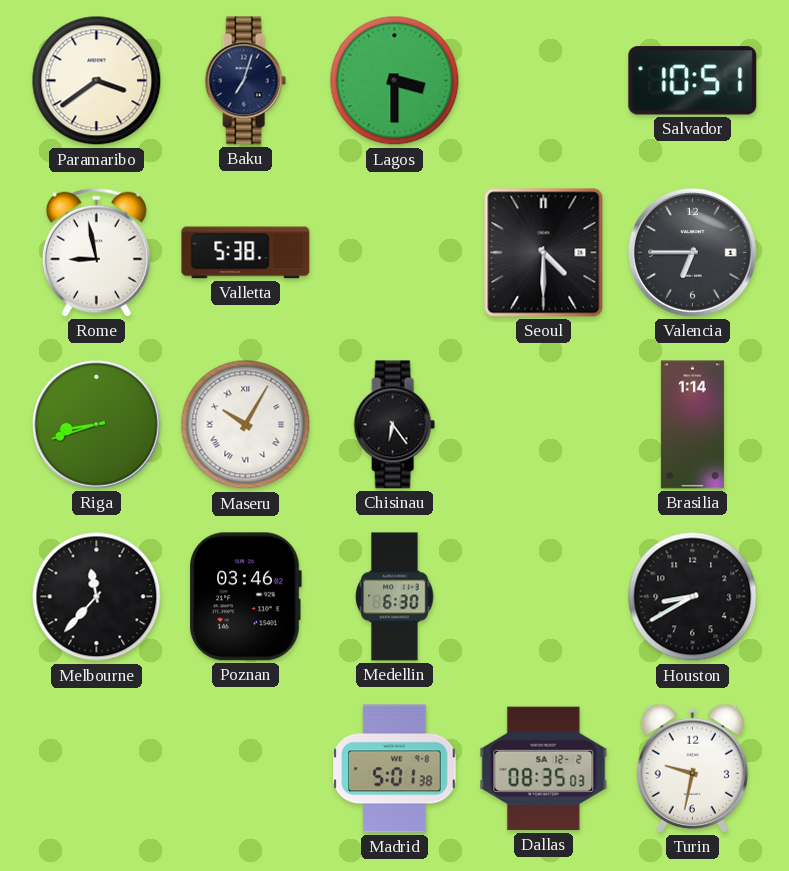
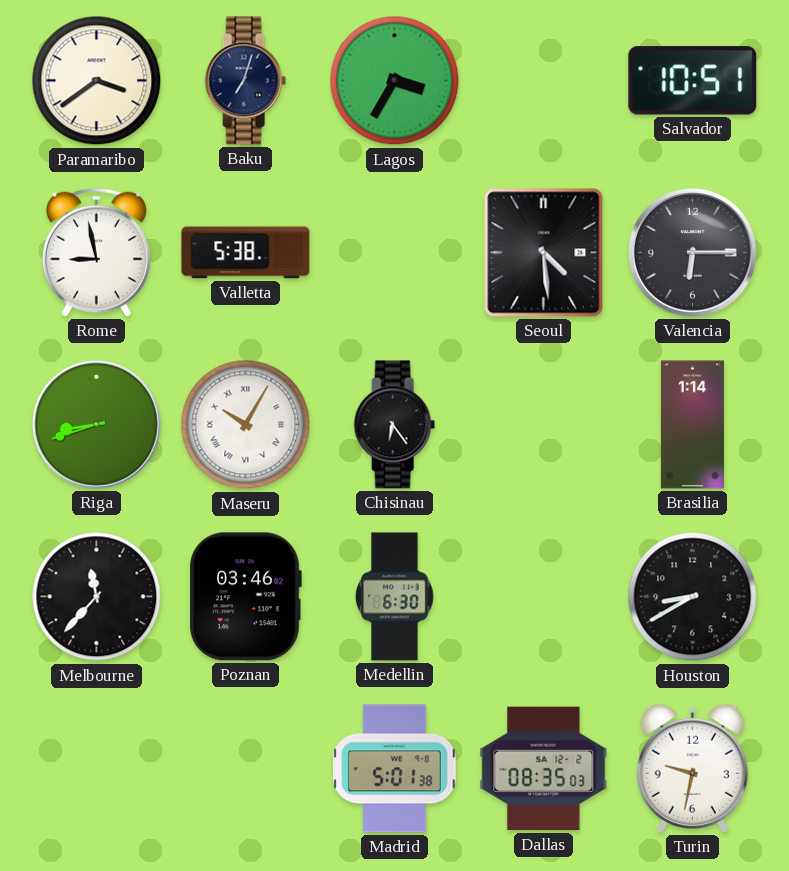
Lagos: 3:30 -> 3:35 (395, 81)
Seoul: 4:30 -> 4:29 (544, 253)
Valencia: 6:45 -> 6:15 (693, 253)
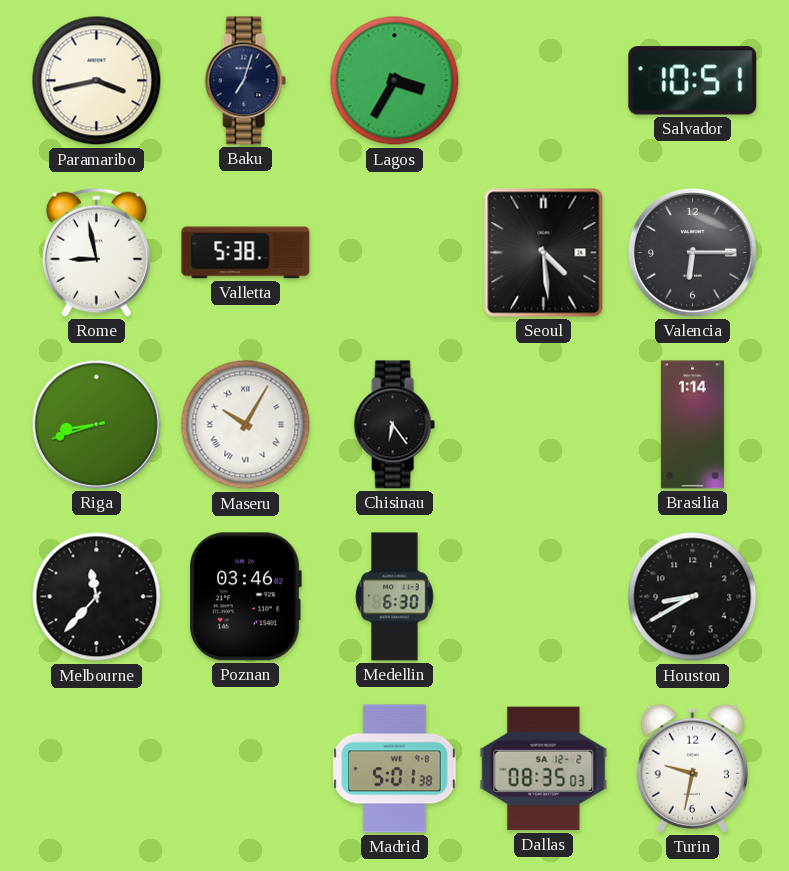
Paramaribo: 3:39 -> 3:43 (97, 81)
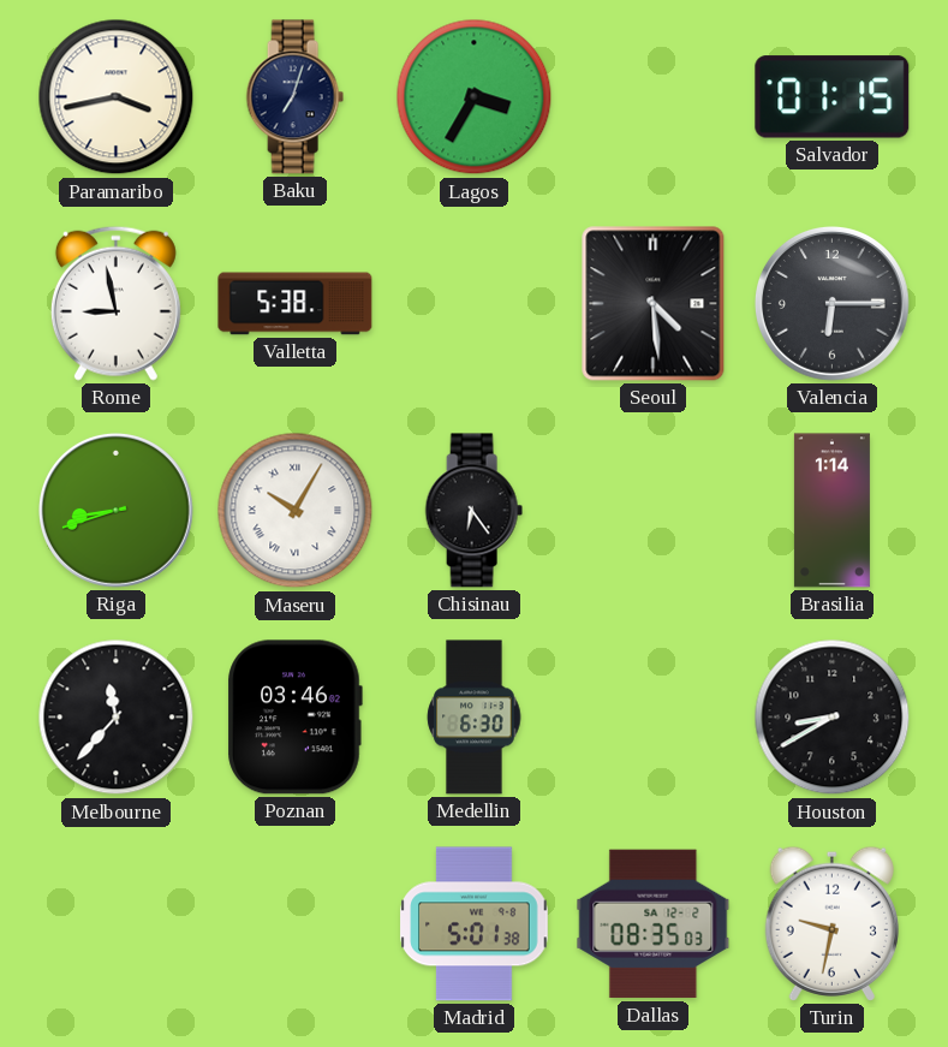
Salvador: 10:51 -> 01:15 (833, 97)
